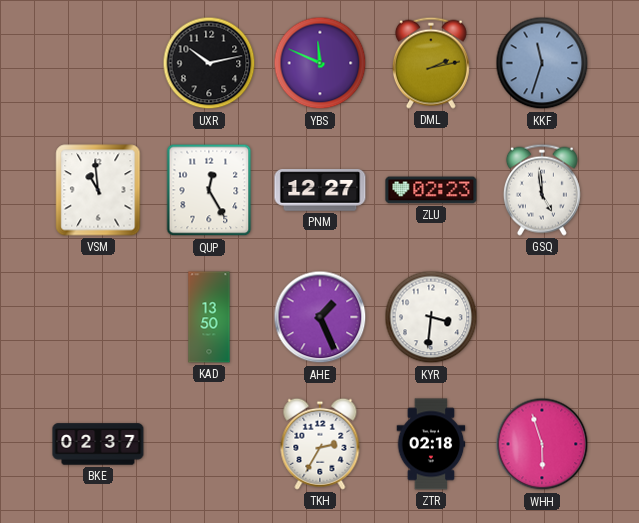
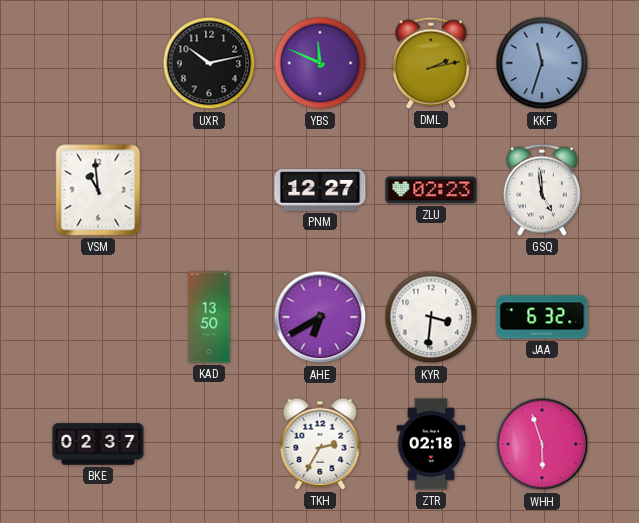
QUP: 12:25 -> none (209, 190)
AHE: 1:26 -> 6:40 (320, 317)
JAA: none -> 6:32 (542, 317)
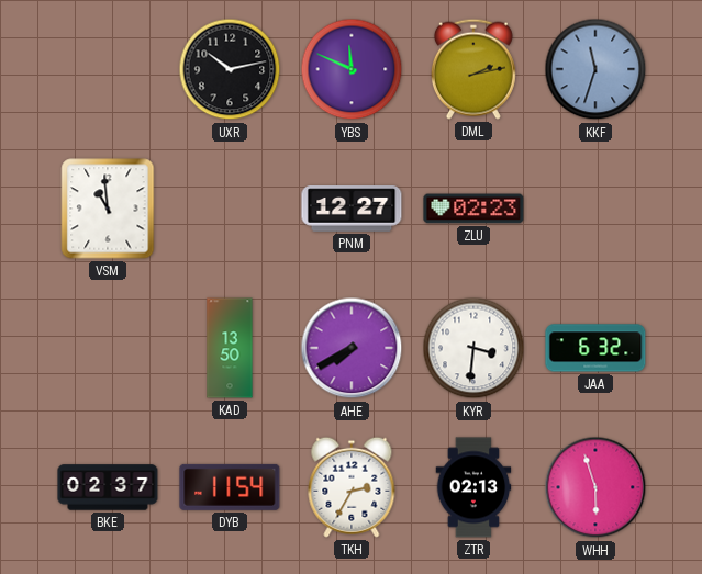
GSQ: 4:59 -> none (542, 190)
AHE: 6:40 -> 7:40 (352, 348)
DYB: none -> 11:54 (230, 487)
ZTR: 02:18 -> 02:13 (473, 487)
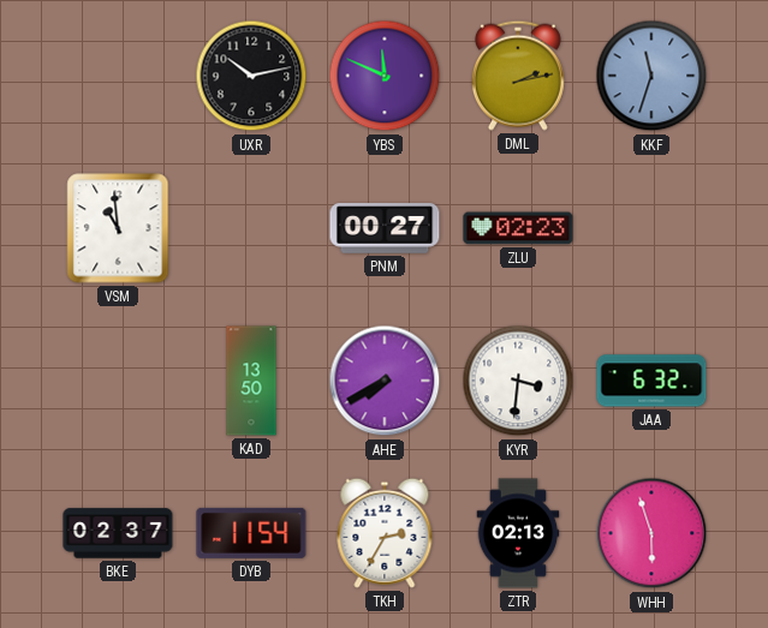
PNM: 12:27 -> 00:27 (385, 228)
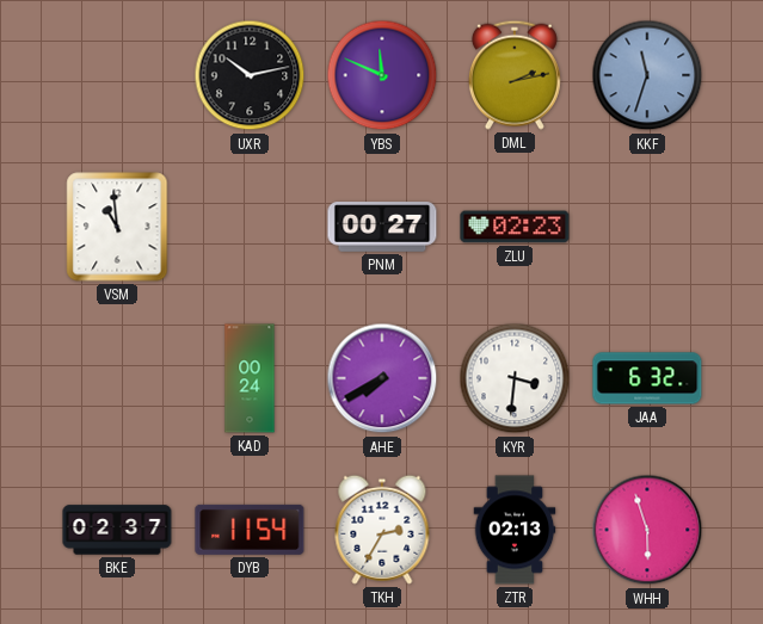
KAD: 13:50 -> 00:24 (250, 378)
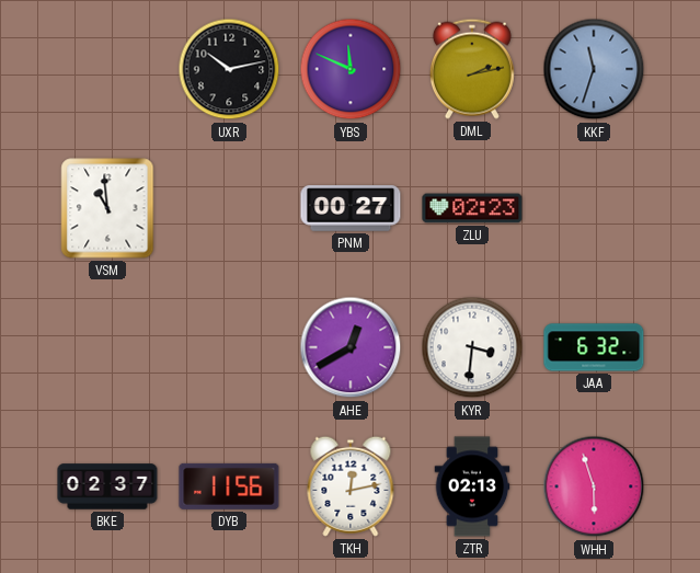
KAD: 00:24 -> none (250, 378)
AHE: 7:40 -> 12:40 (351, 347)
DYB: 11:54 -> 11:56 (229, 486)
TKH: 2:35 -> 12:13 (351, 486)
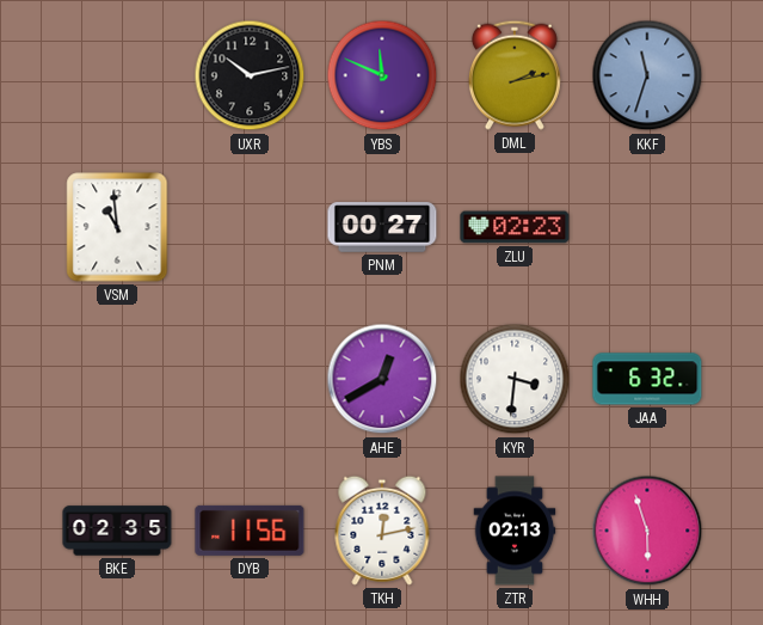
BKE: 02:37 -> 02:35 (117, 531)
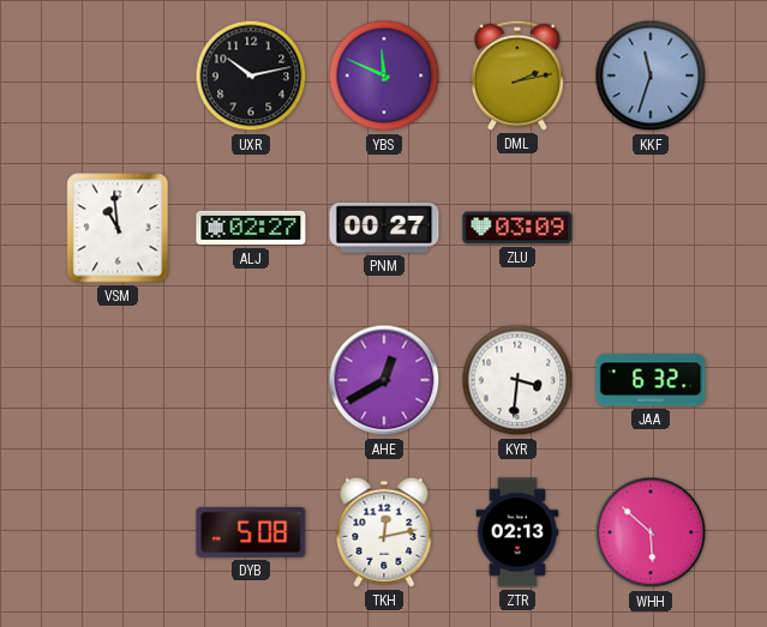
ALJ: none -> 02:27 (251, 228)
ZLU: 02:23 -> 03:09 (517, 228)
BKE: 02:35 -> none (117, 531)
DYB: 11:56 -> 5:08 (251, 532)
WHH: 5:57 -> 5:52 (651, 532)
